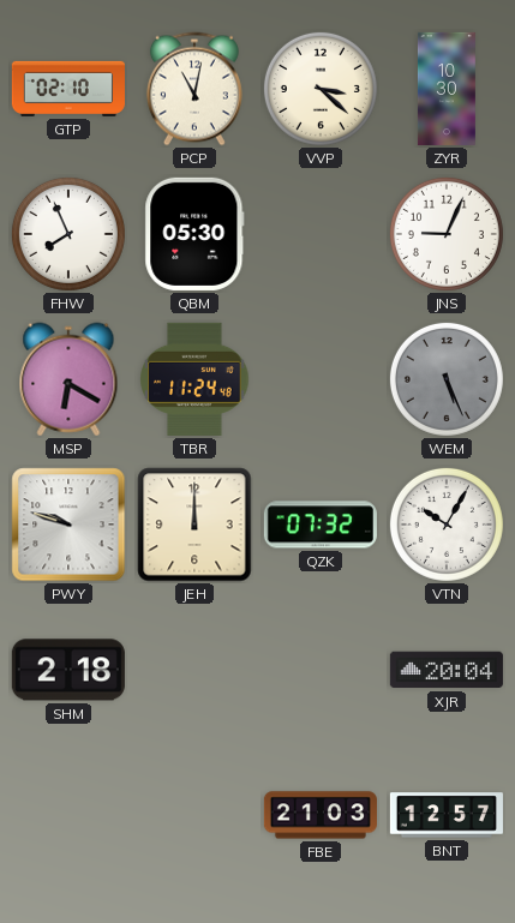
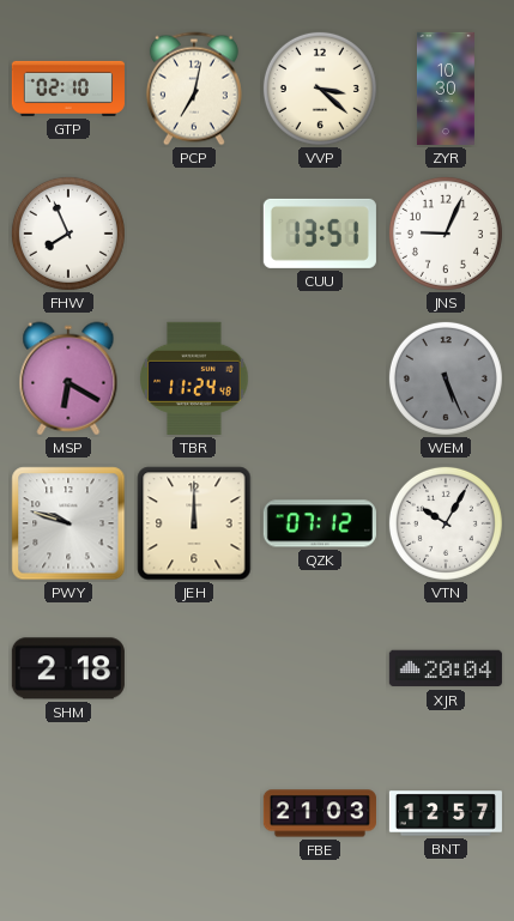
PCP: 11:02 -> 7:02 (194, 89)
QBM: 05:30 -> none (194, 234)
CUU: none -> 13:51 (320, 234)
QZK: 07:32 -> 07:12 (320, 523)
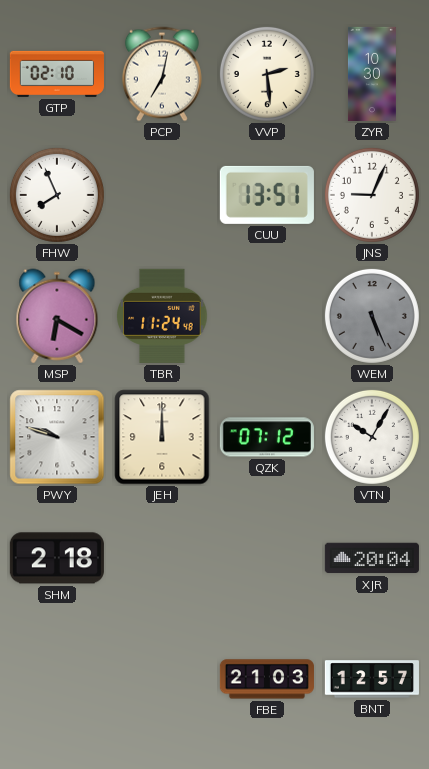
VVP: 3:22 -> 2:29 (267, 74)
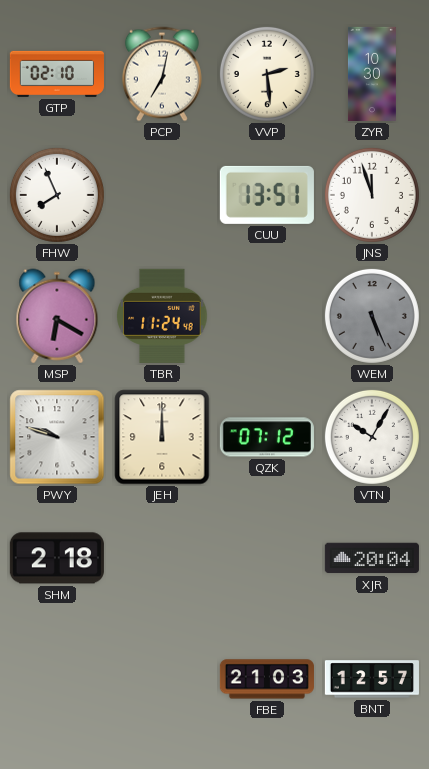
JNS: 9:04 -> 11:57 (372, 195)
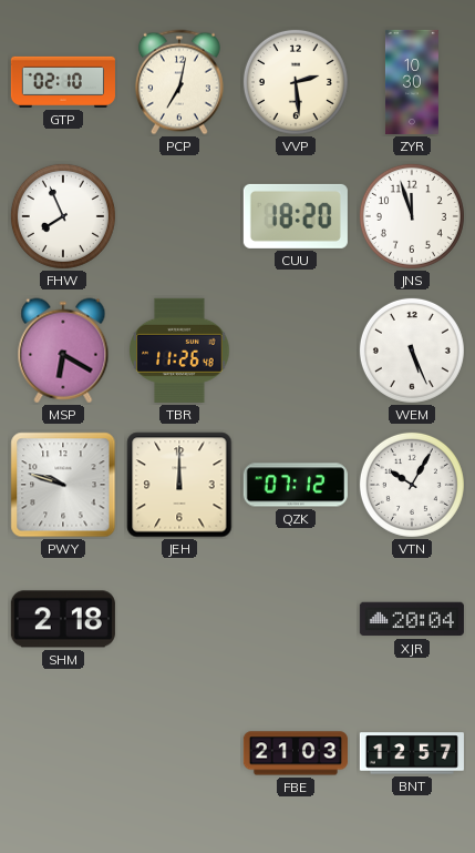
CUU: 13:51 -> 18:20 (296, 216)
TBR: 11:24 -> 11:26 (179, 351)
WEM dial: grey -> white (412, 351)
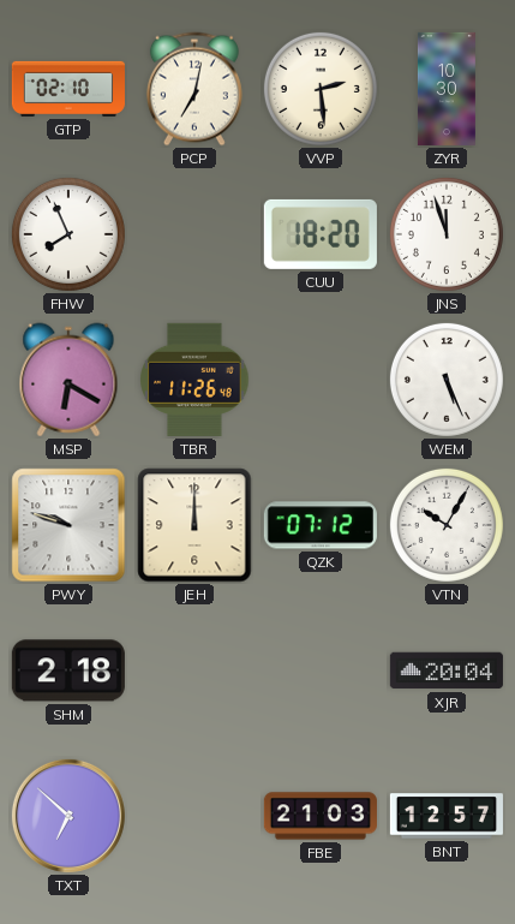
TXT: none -> 6:52 (68, 816)
